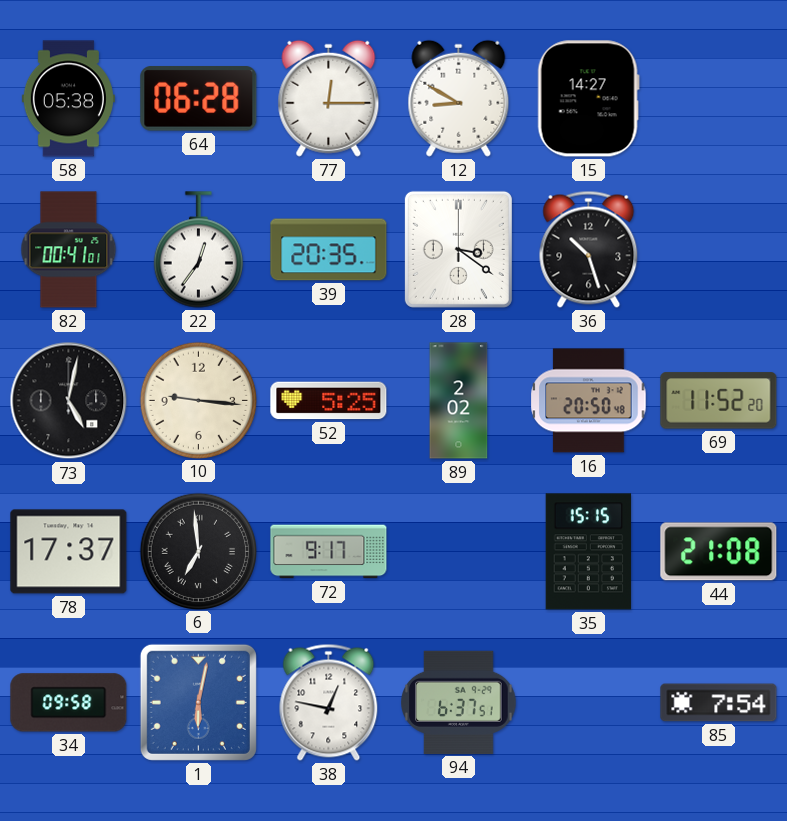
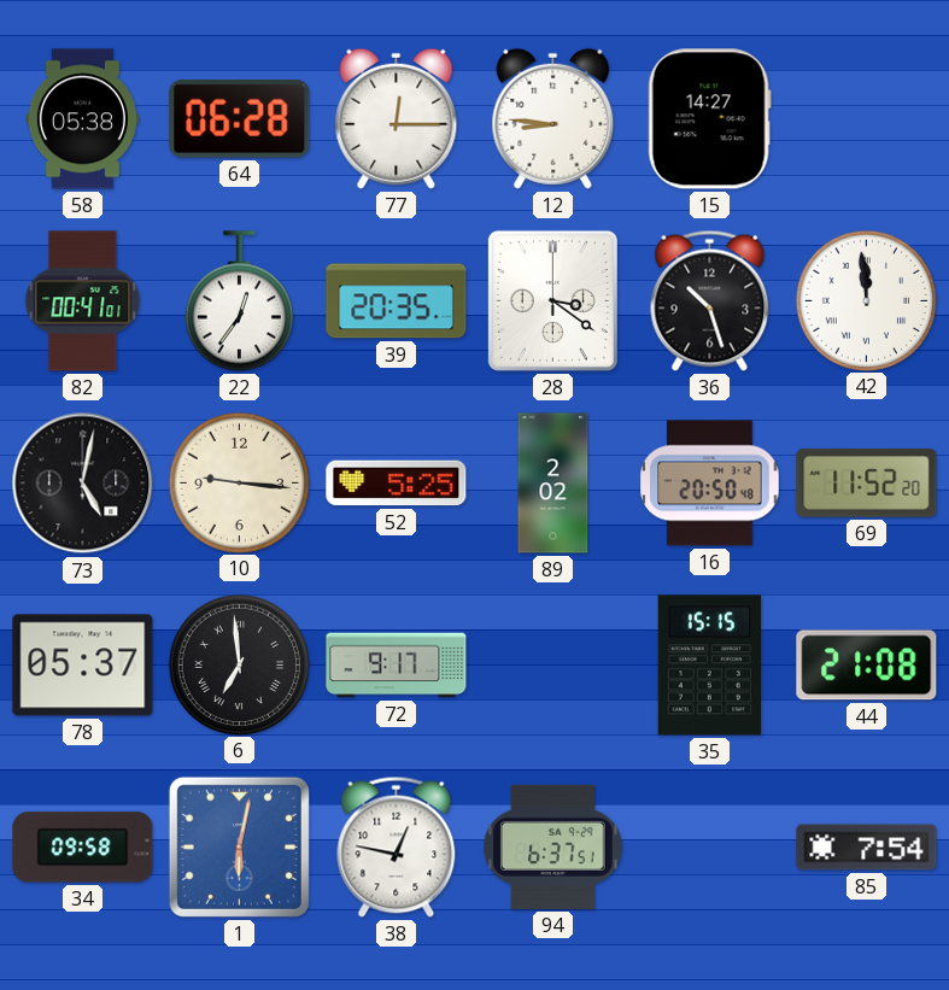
12: 8:50 -> 8:46 (553, 118)
42: none -> 11:59 (866, 300)
78: 17:37 -> 05:37 (83, 666)
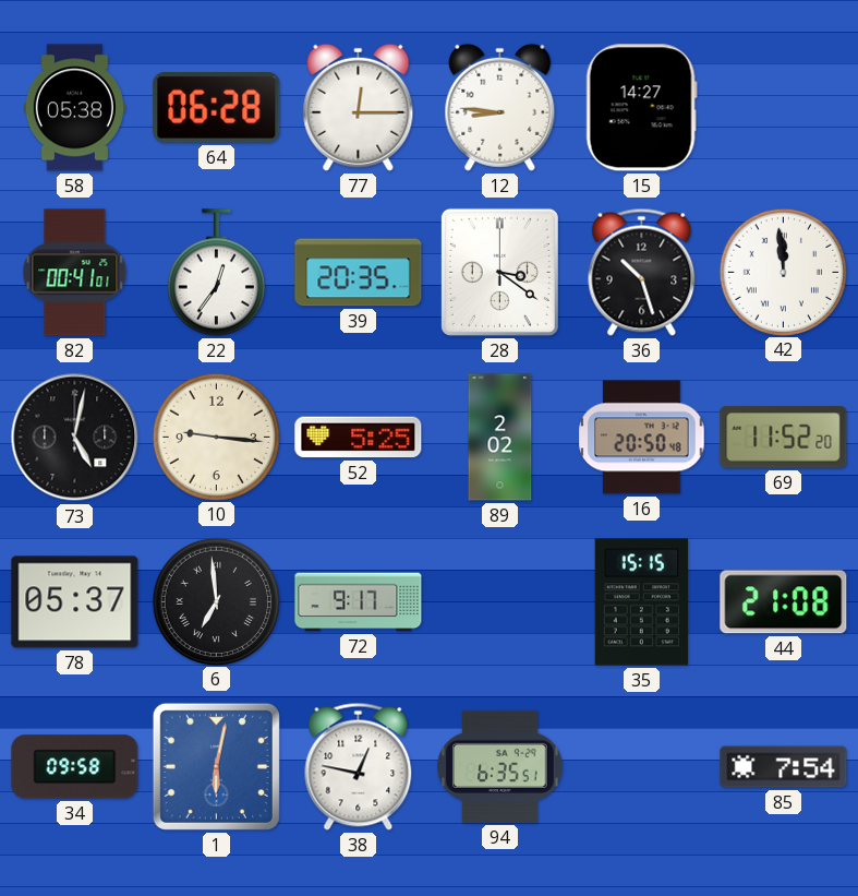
94: 6:37 -> 6:35 (500, 766)
